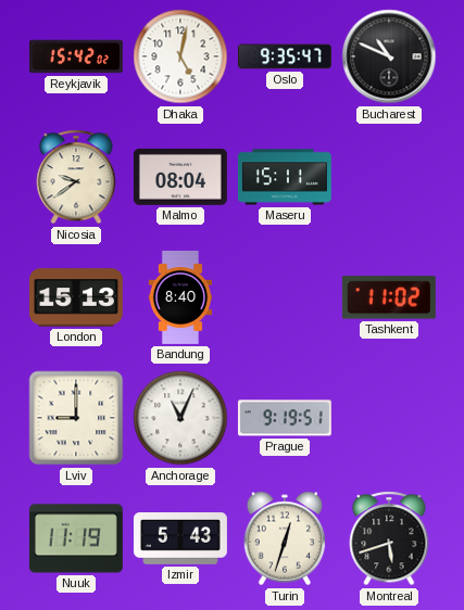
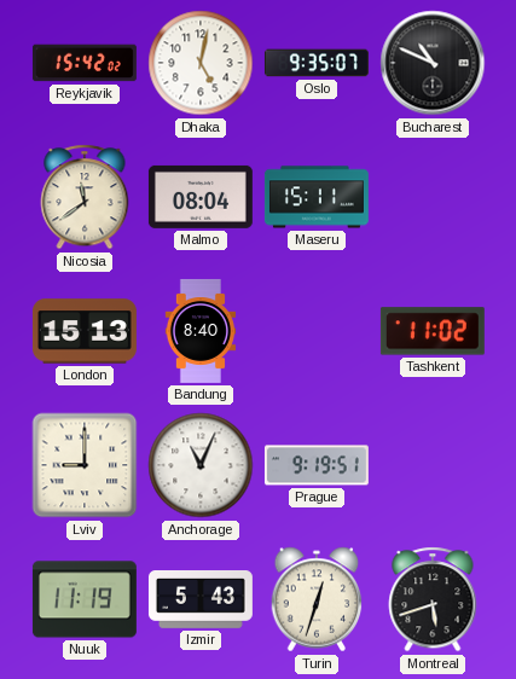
Oslo: 9:35:47 -> 9:35:07 (317, 63)
Nicosia: 9:39 -> 11:39 (85, 197)
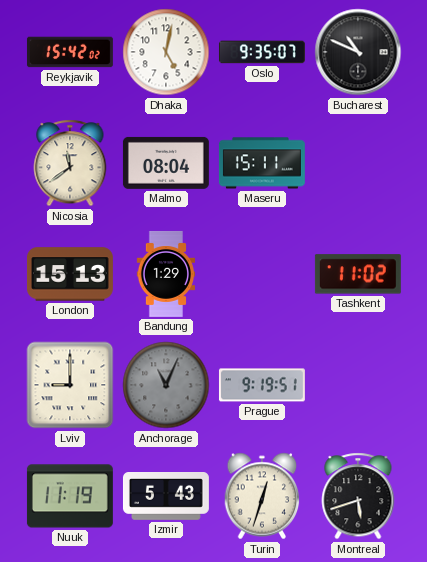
Bandung: 8:40 -> 1:29 (165, 274)
Anchorage dial: white -> grey (166, 385)
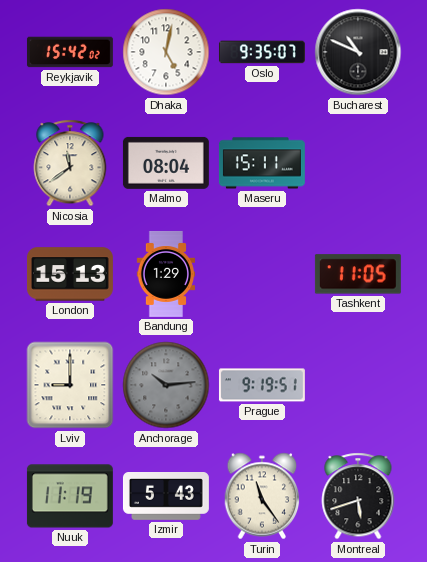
Tashkent: 11:02 -> 11:05 (358, 274)
Anchorage: 11:04 -> 10:14 (166, 385)
Turin: 12:33 -> 11:24 (262, 496)
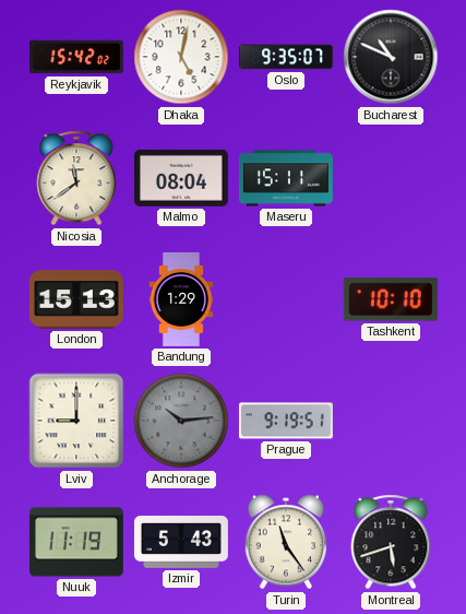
Tashkent: 11:05 -> 10:10 (391, 299)
